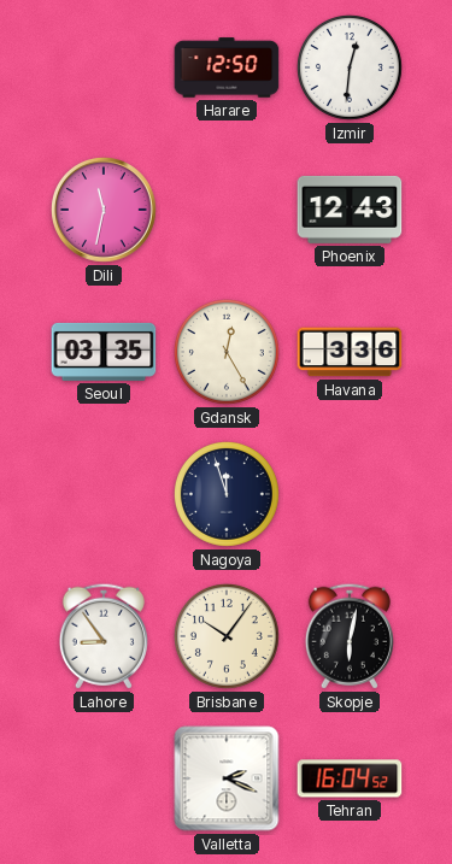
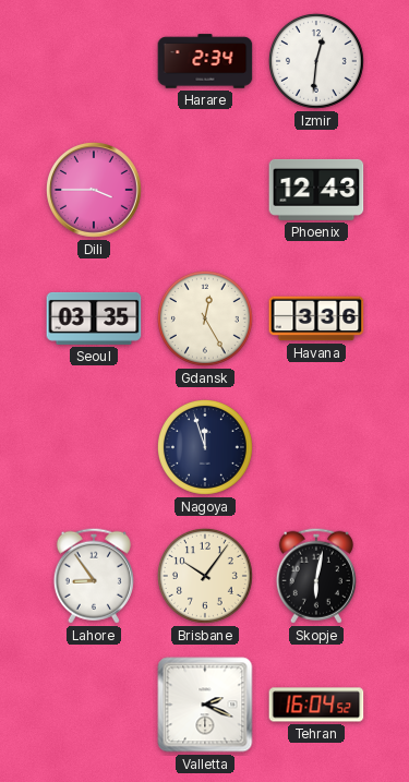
Harare: 12:50 -> 2:34 (205, 61)
Dili: 11:32 -> 3:45 (95, 191)
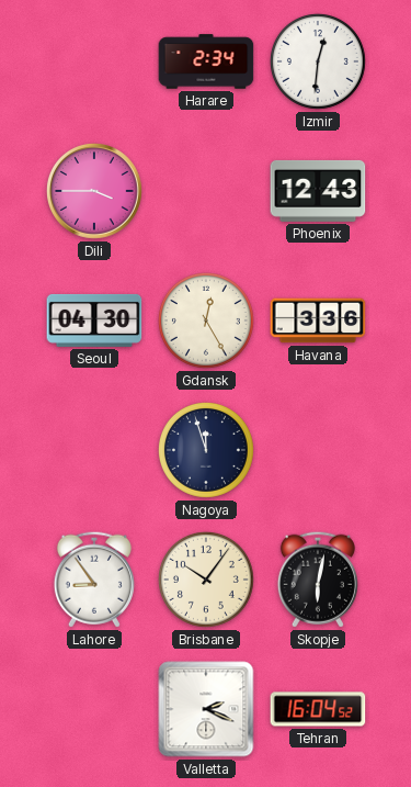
Seoul: 03:35 -> 04:30 (94, 321)
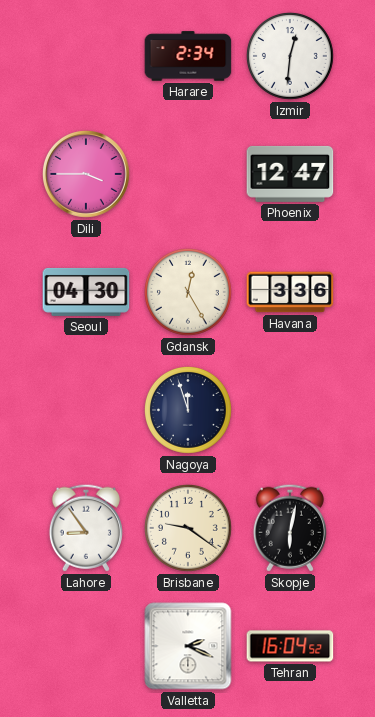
Phoenix: 12:43 -> 12:47 (290, 174)
Brisbane: 10:06 -> 9:21 (188, 528)
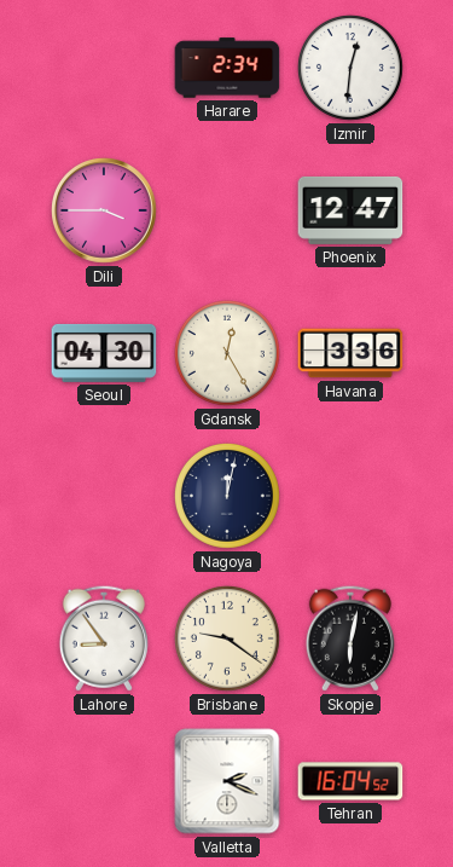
Nagoya: 11:57 -> 12:02 (227, 496)
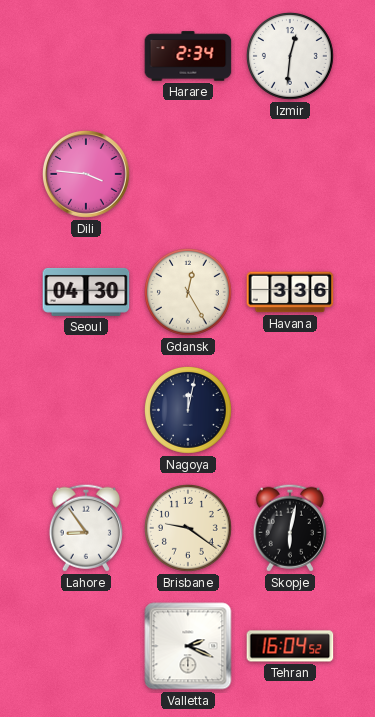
Dili: 3:45 -> 3:46 (87, 175)
Phoenix: 12:47 -> none (350, 210)
